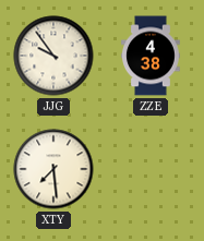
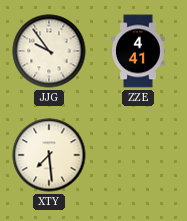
ZZE: 4:38 -> 4:41 (138, 51)
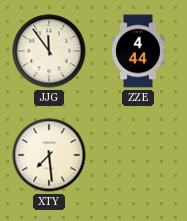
JJG: 9:54 -> 11:54 (49, 51)
ZZE: 4:41 -> 4:44 (138, 51)
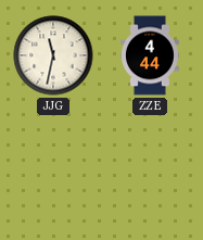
JJG: 11:54 -> 11:32 (53, 55)
XTY: 7:29 -> none (49, 155)
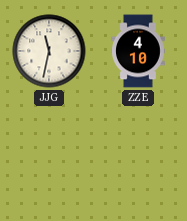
ZZE: 4:44 -> 4:10 (138, 51)
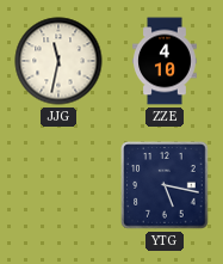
YTG: none -> 5:17 (165, 185)
